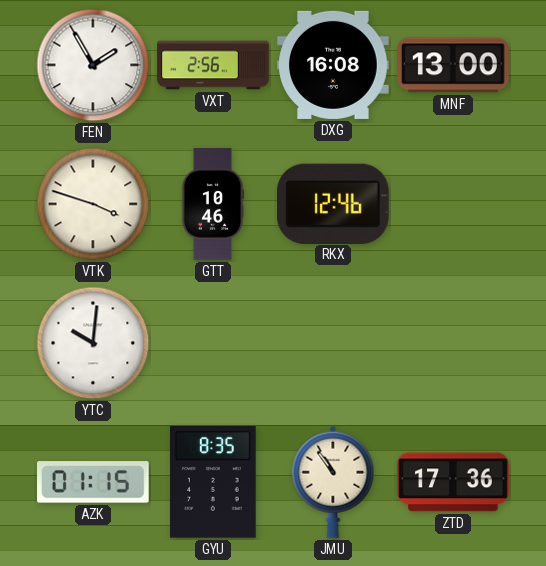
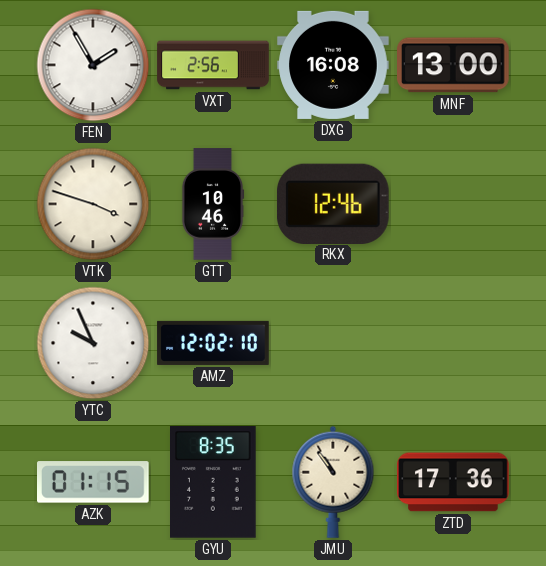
YTC: 10:01 -> 9:56 (93, 343)
AMZ: none -> 12:02 (213, 343)
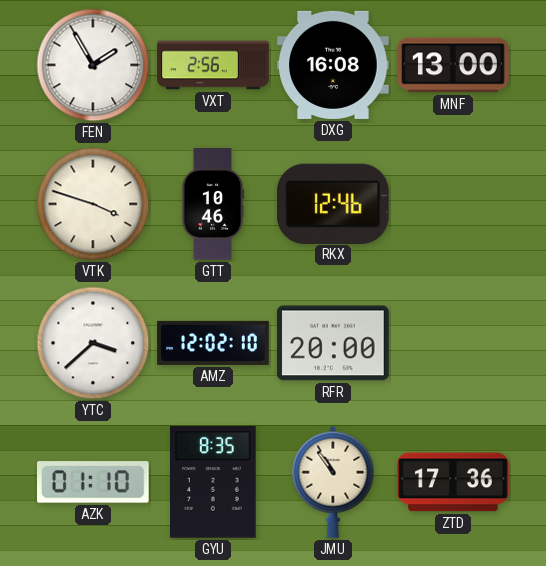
YTC: 9:56 -> 3:38 (93, 343)
RFR: none -> 20:00 (333, 343)
AZK: 01:15 -> 01:10 (94, 482)
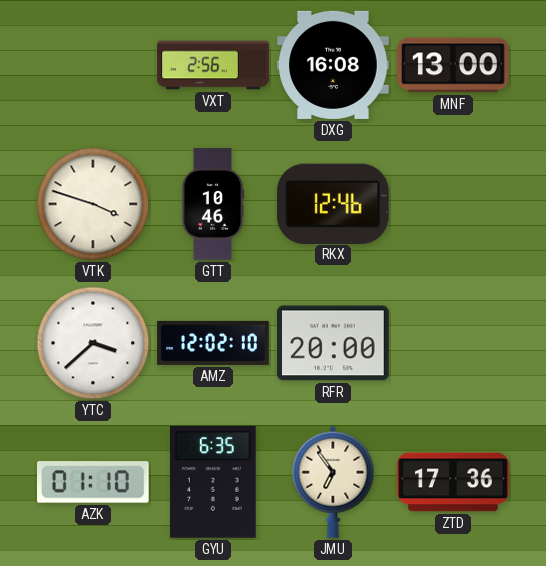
FEN: 1:55 -> none (93, 65)
GYU: 8:35 -> 6:35 (214, 483)
JMU: 10:54 -> 6:54 (333, 482)
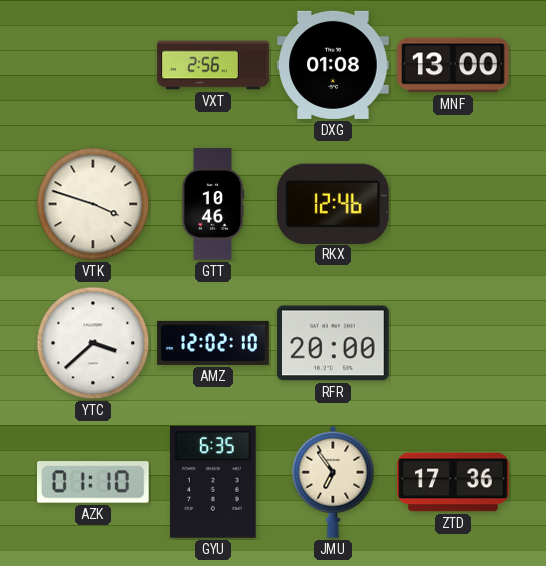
DXG: 16:08 -> 01:08 (333, 65)
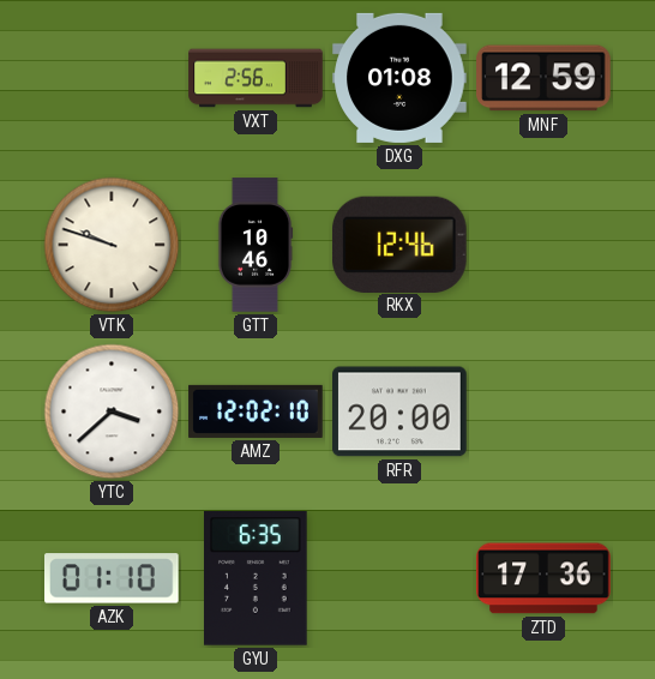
MNF: 13:00 -> 12:59 (545, 78)
VTK: 3:48 -> 9:48 (112, 245)
JMU: 6:54 -> none (333, 482)
